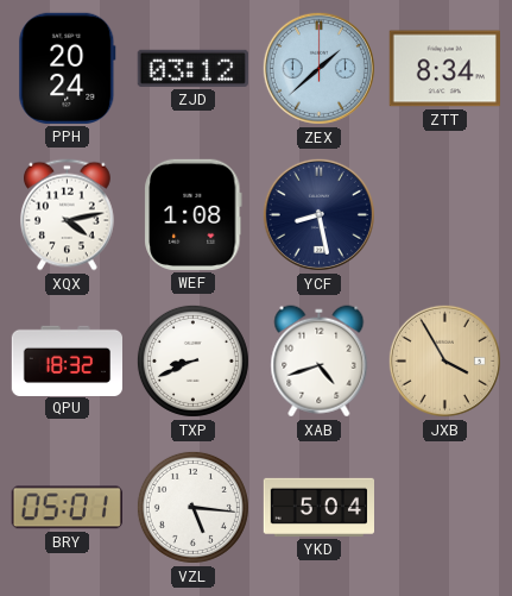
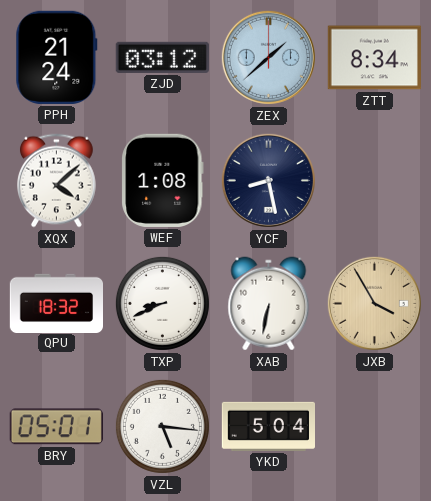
PPH: 20:24 -> 21:24 (57, 57)
XQX: 4:13 -> 4:08 (57, 181)
XAB: 4:42 -> 6:32 (269, 304)
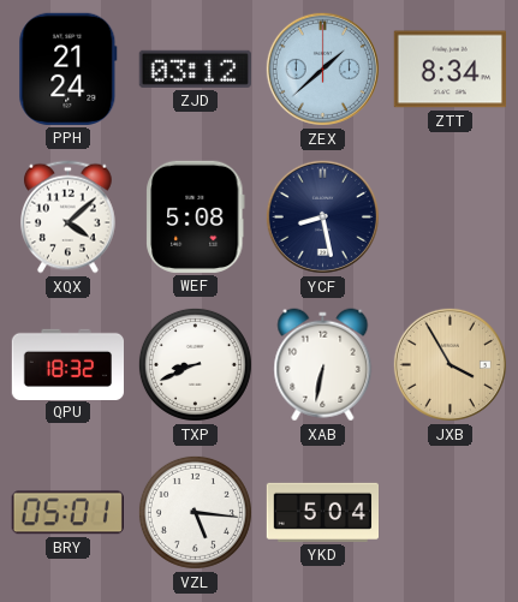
WEF: 1:08 -> 5:08 (196, 216)
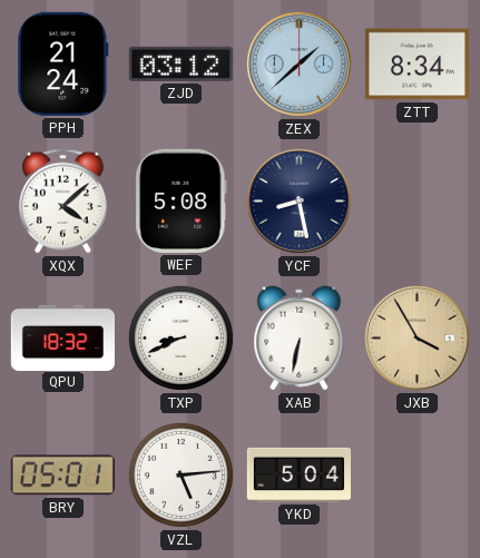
VZL: 5:16 -> 5:14 (180, 474)
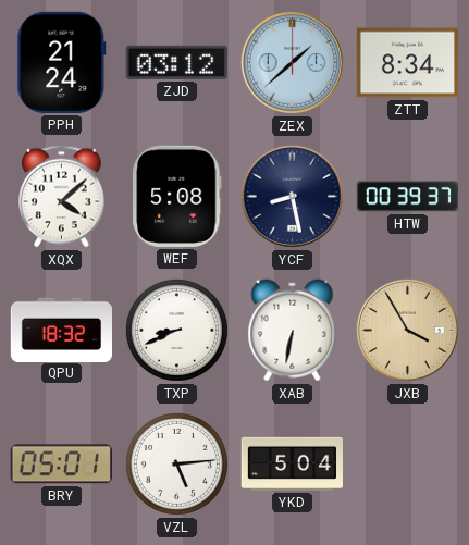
HTW: none -> 00:39 (407, 197)
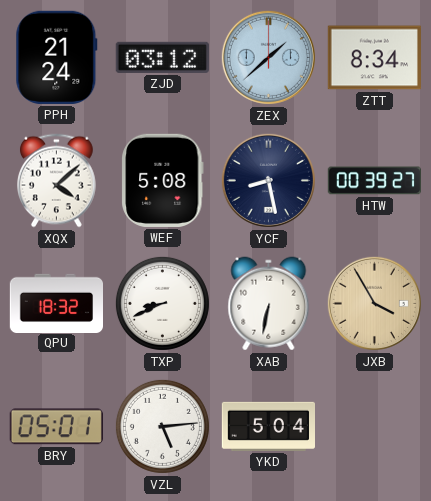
HTW: 00:39:37 -> 00:39:27 (374, 181)
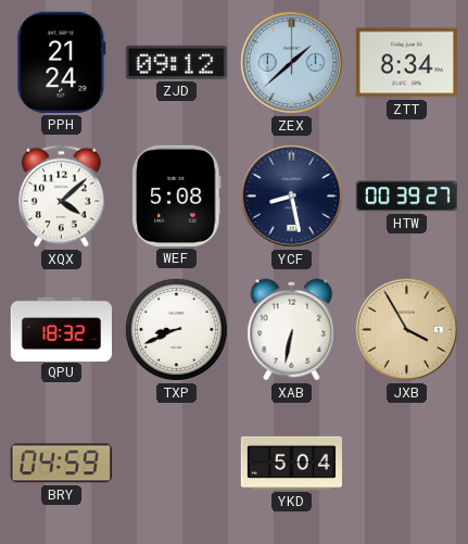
ZJD: 03:12 -> 09:12 (176, 62)
BRY: 05:01 -> 04:59 (61, 464)
VZL: 5:14 -> none (162, 426)
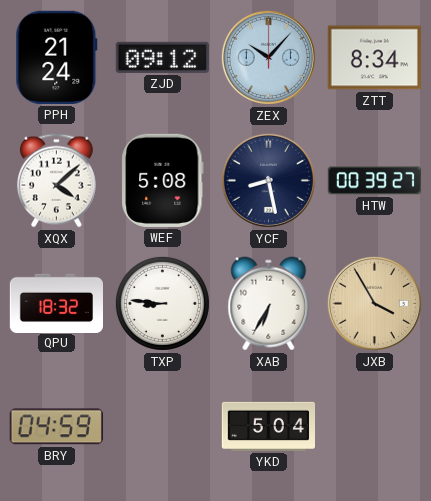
ZEX: 1:38 -> 10:07 (268, 57)
TXP: 8:41 -> 8:46 (162, 303)
XAB: 6:32 -> 6:35 (269, 304)
